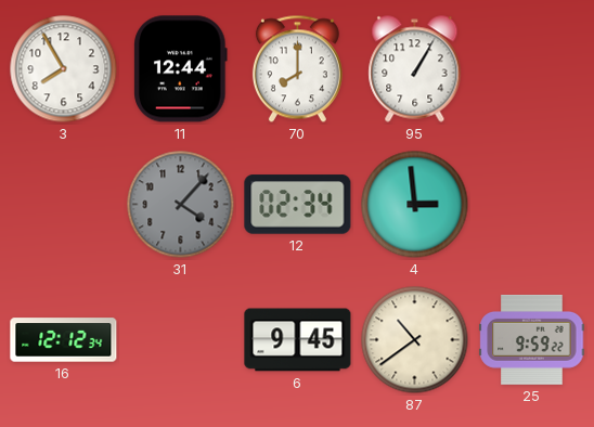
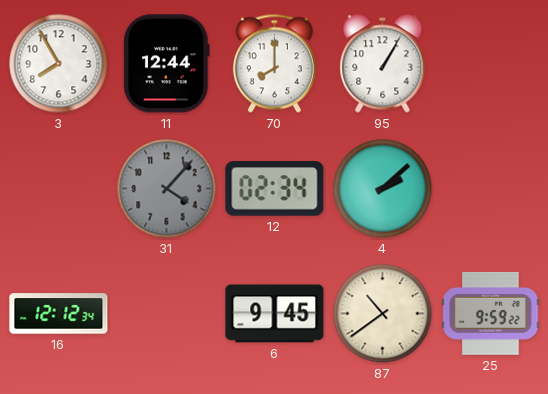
4: 2:59 -> 2:08 (383, 189)
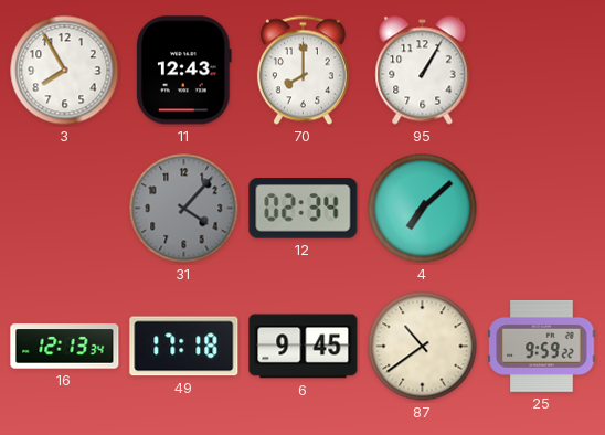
11: 12:44 -> 12:43 (184, 71)
4: 2:08 -> 7:08 (423, 209)
16: 12:12 -> 12:13 (65, 347)
49: none -> 17:18 (184, 347)
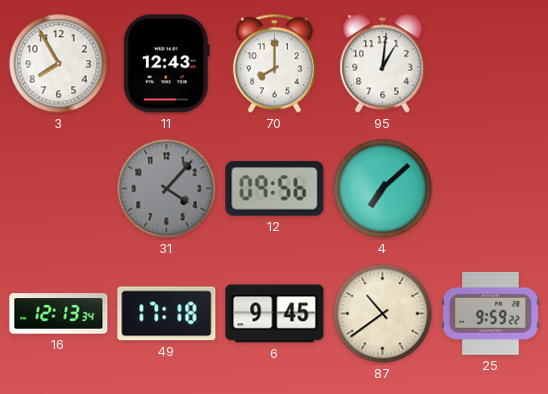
95: 1:05 -> 1:01 (383, 64)
12: 02:34 -> 09:56 (275, 189)
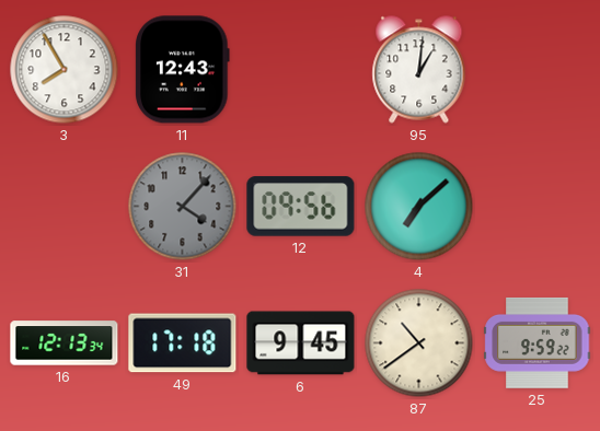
70: 8:00 -> none (274, 64)
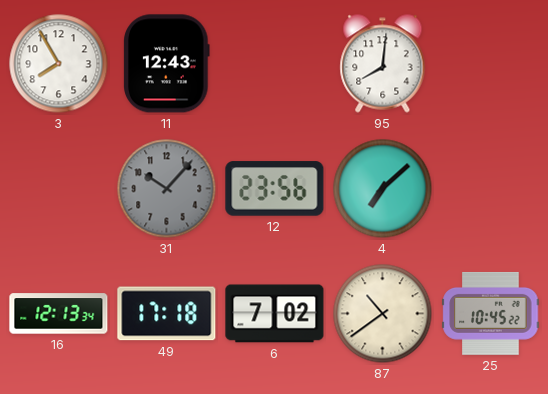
95: 1:01 -> 8:01 (383, 64)
31: 4:07 -> 10:07 (167, 189)
12: 09:56 -> 23:56 (275, 189)
6: 9:45 -> 7:02 (275, 314)
25: 9:59 -> 10:45 (491, 313)
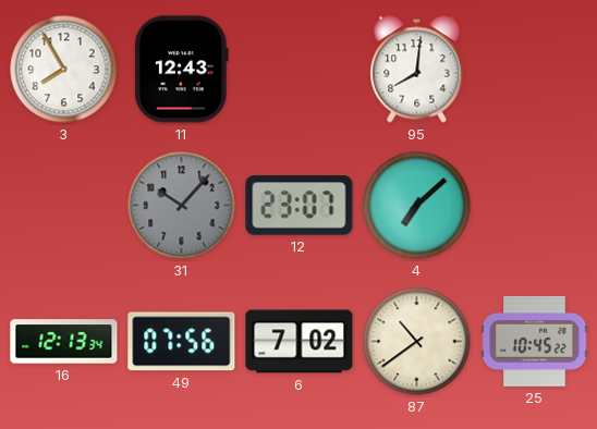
12: 23:56 -> 23:07 (300, 206)
49: 17:18 -> 07:56 (182, 342)
